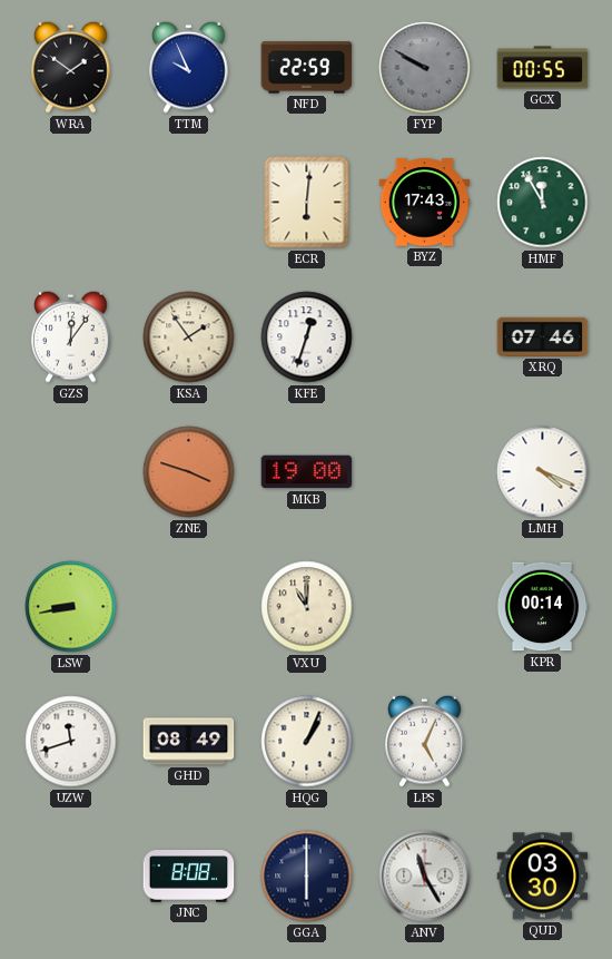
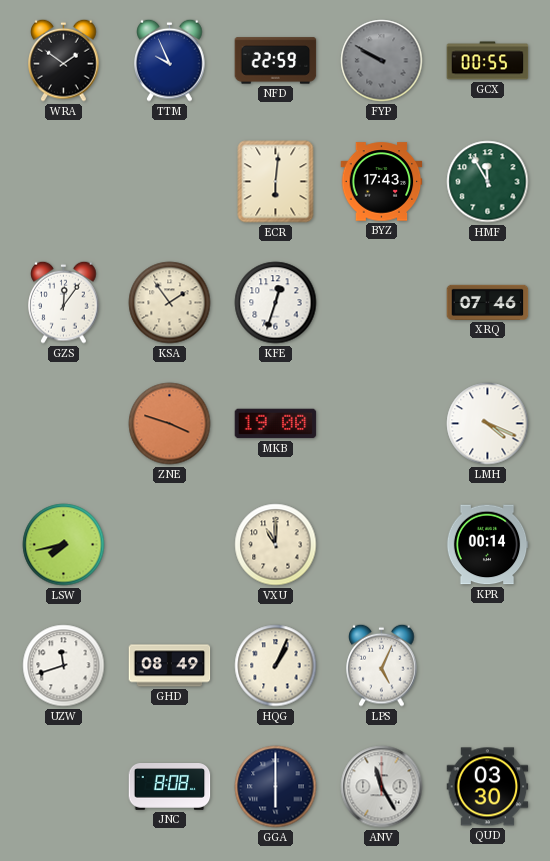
LSW: 8:43 -> 7:43 (64, 545)
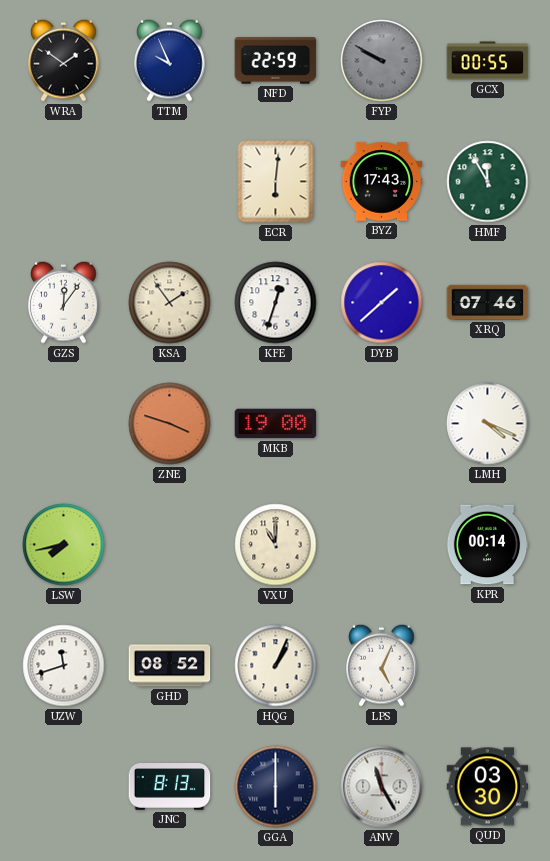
DYB: none -> 1:38 (382, 303)
GHD: 08:49 -> 08:52 (170, 666)
JNC: 8:08 -> 8:13 (170, 787)
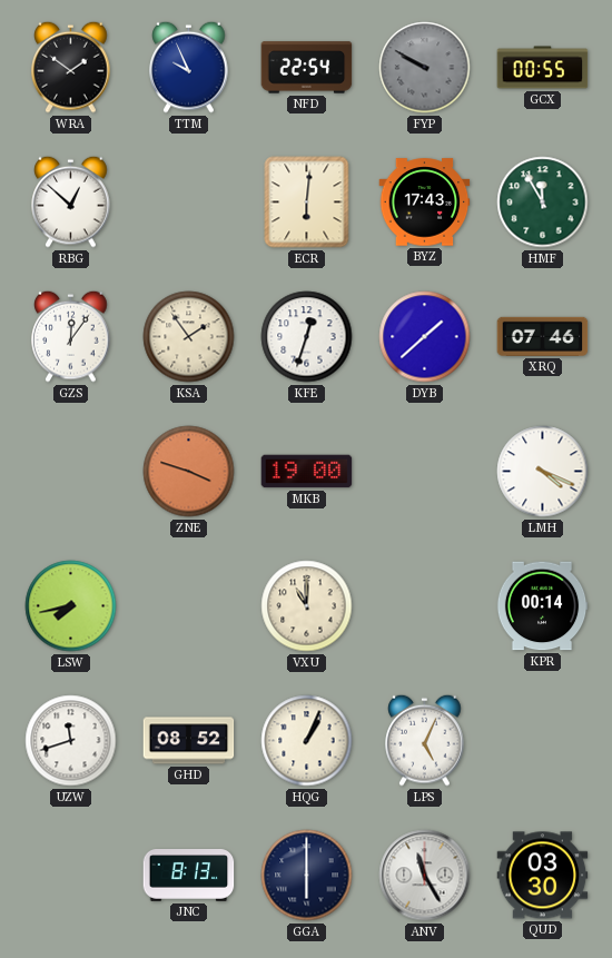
NFD: 22:59 -> 22:54 (307, 68)
RBG: none -> 12:52 (71, 201)
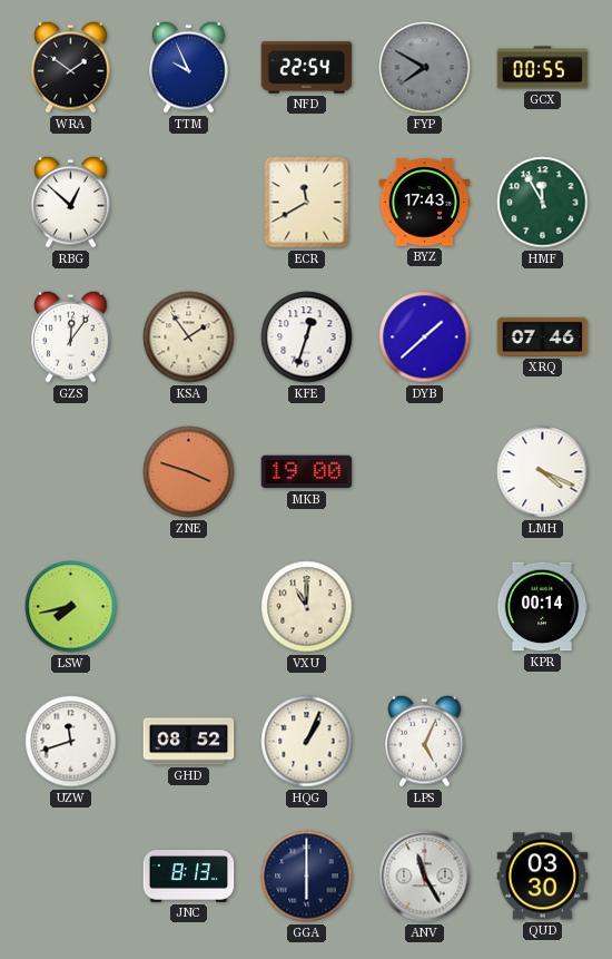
FYP: 9:50 -> 7:50 (425, 68)
ECR: 6:01 -> 11:40 (307, 203)
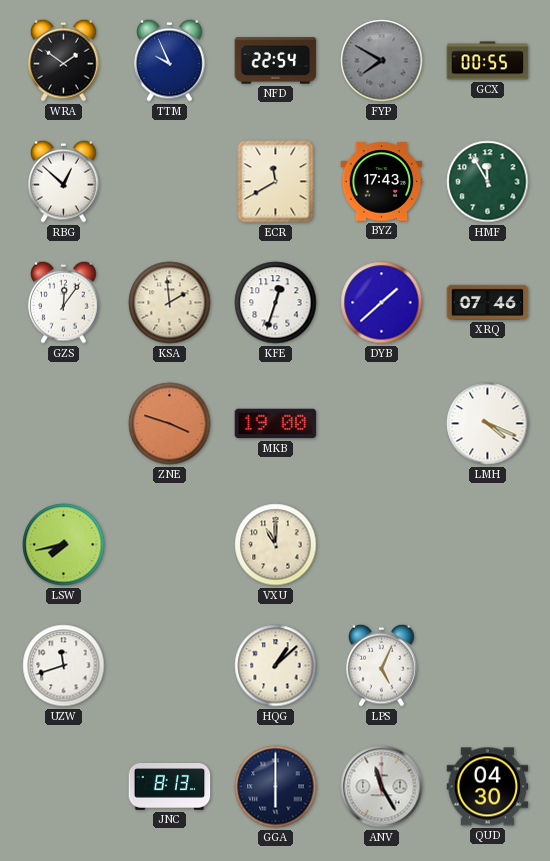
KSA: 1:54 -> 1:59 (170, 303)
KPR: 00:14 -> none (542, 607)
GHD: 08:52 -> none (189, 742)
HQG: 1:04 -> 1:08 (276, 666)
QUD: 03:30 -> 04:30 (488, 787)
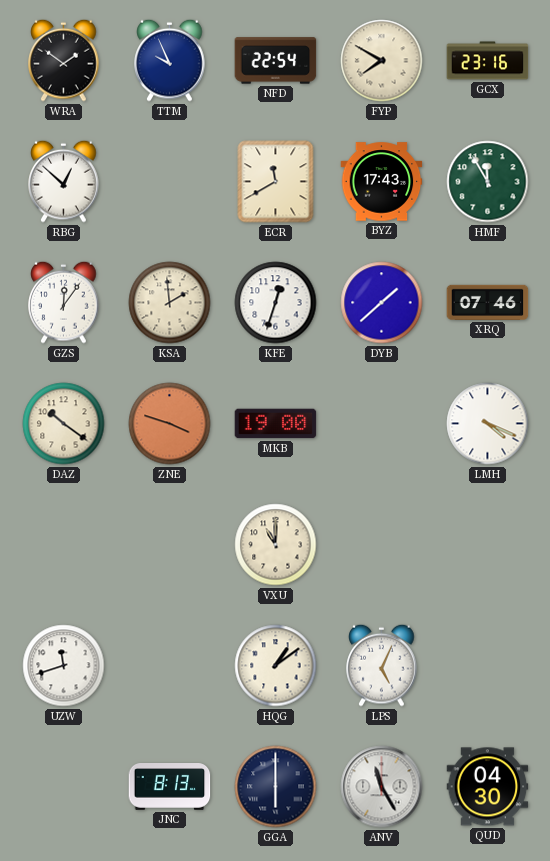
FYP dial: grey -> cream (382, 61)
GCX: 00:55 -> 23:16 (488, 61)
DAZ: none -> 10:21 (64, 424)
LSW: 7:43 -> none (64, 545)
HQG: 1:08 -> 1:09 (276, 666)
